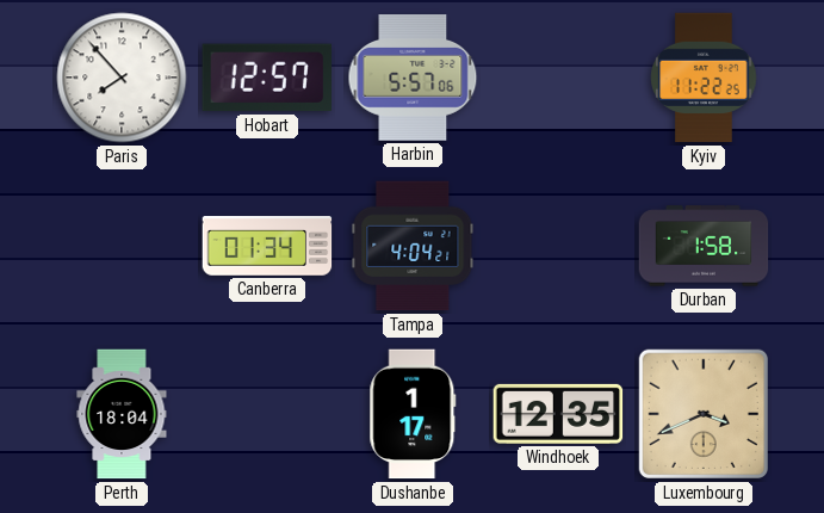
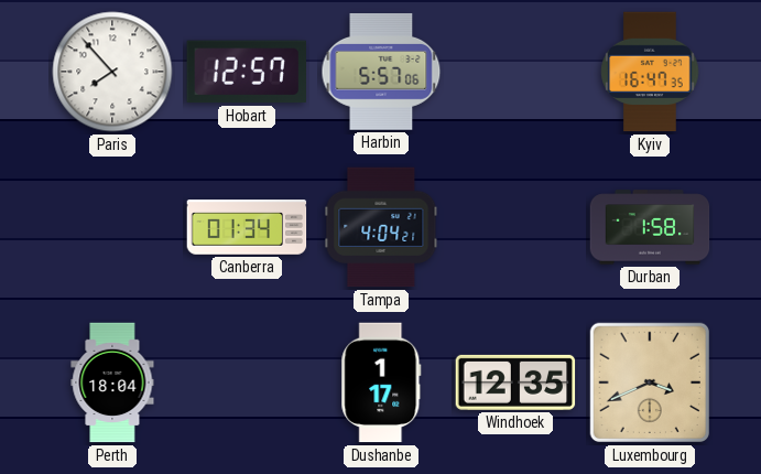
Kyiv: 11:22 -> 16:47 (650, 72)
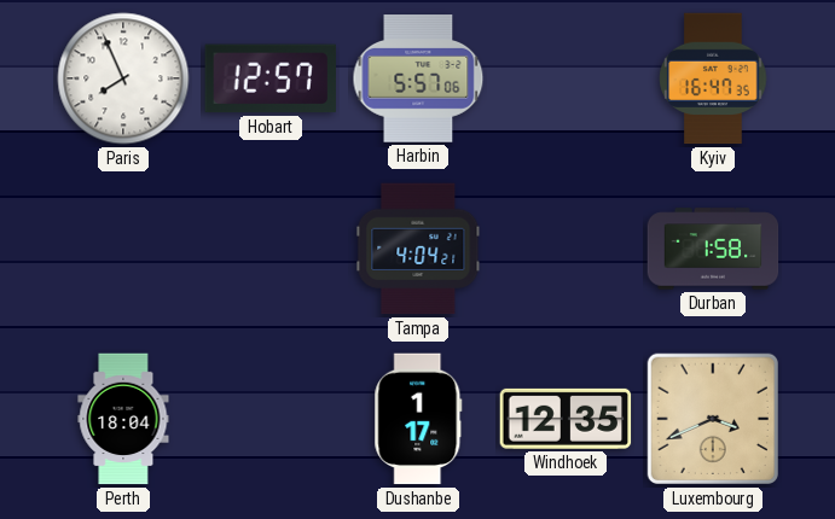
Paris: 7:53 -> 7:56 (123, 78)
Canberra: 01:34 -> none (247, 227)
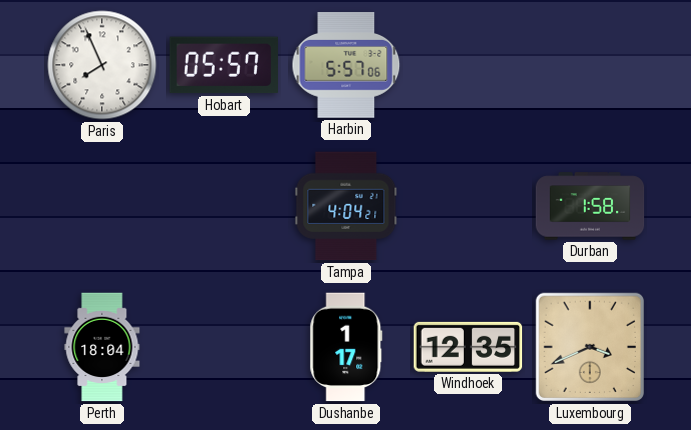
Hobart: 12:57 -> 05:57 (223, 65)
Kyiv: 16:47 -> none (713, 78)
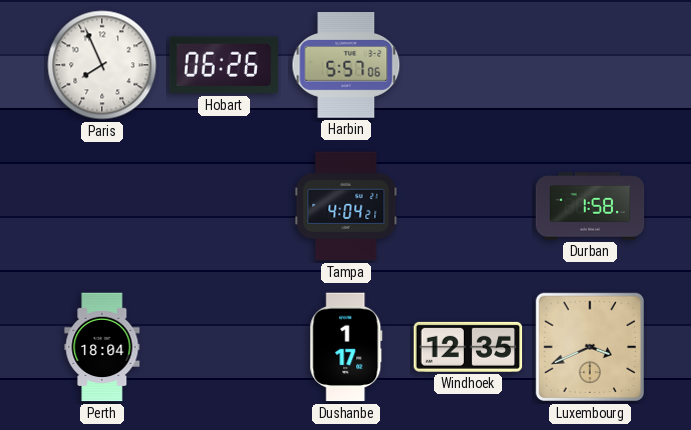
Hobart: 05:57 -> 06:26 (223, 65)
